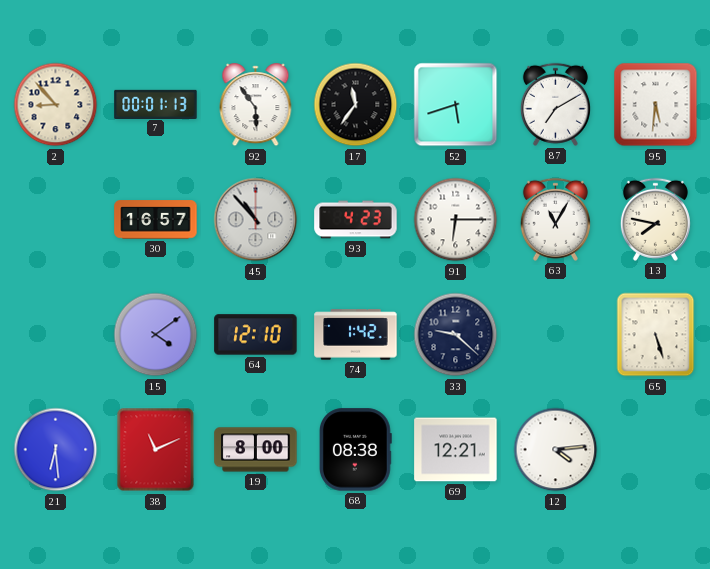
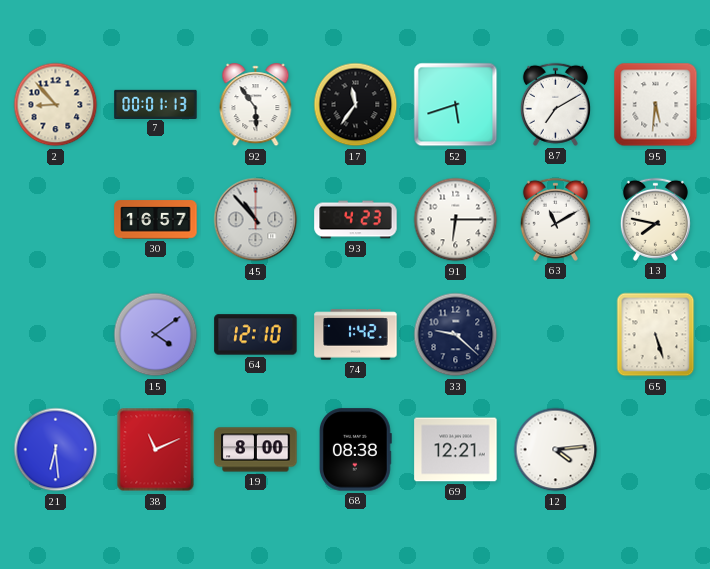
63: 11:05 -> 11:10 (555, 219)
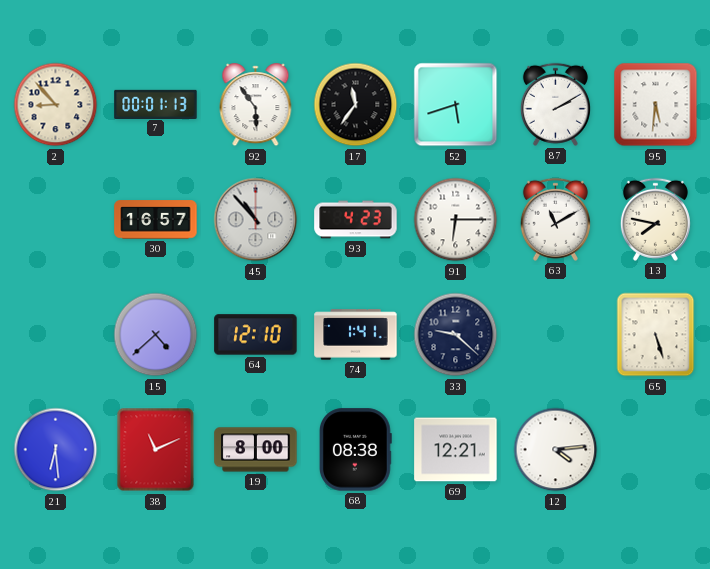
87: 7:10 -> 2:10 (555, 104)
15: 4:09 -> 4:38 (156, 335)
74: 1:42 -> 1:41 (356, 335)
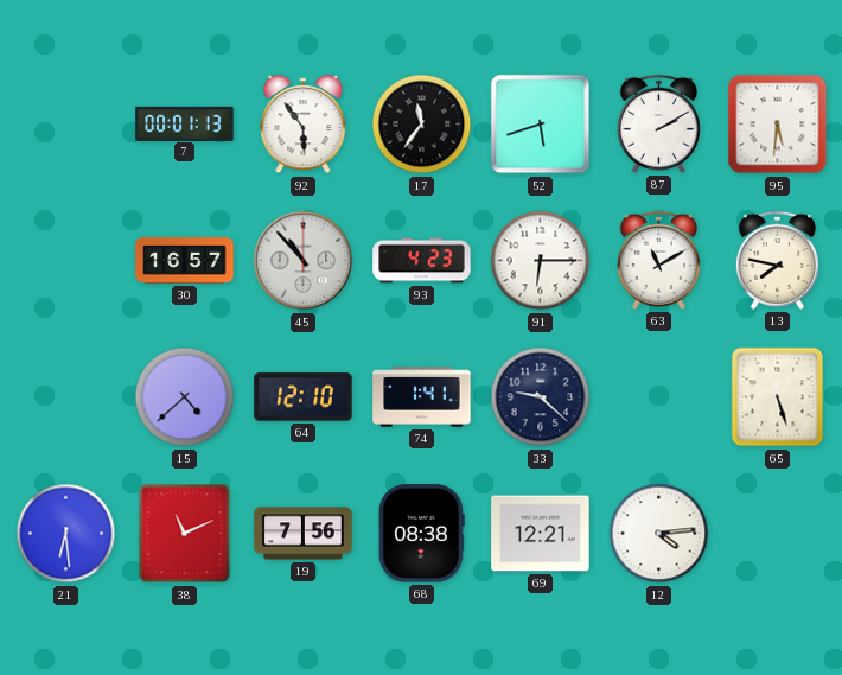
2: 8:53 -> none (56, 105)
19: 8:00 -> 7:56 (304, 534)
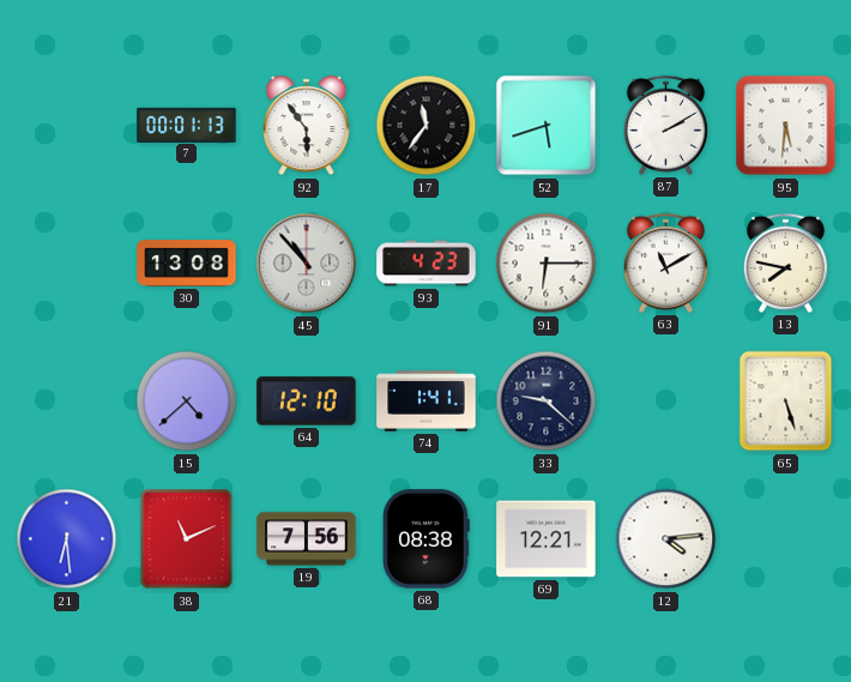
30: 16:57 -> 13:08 (187, 264)
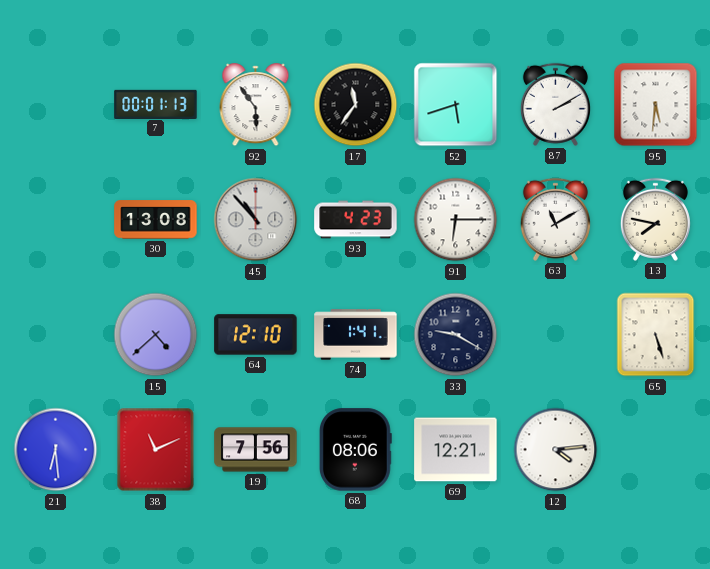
33: 9:22 -> 9:20 (456, 335)
68: 08:38 -> 08:06 (355, 450)
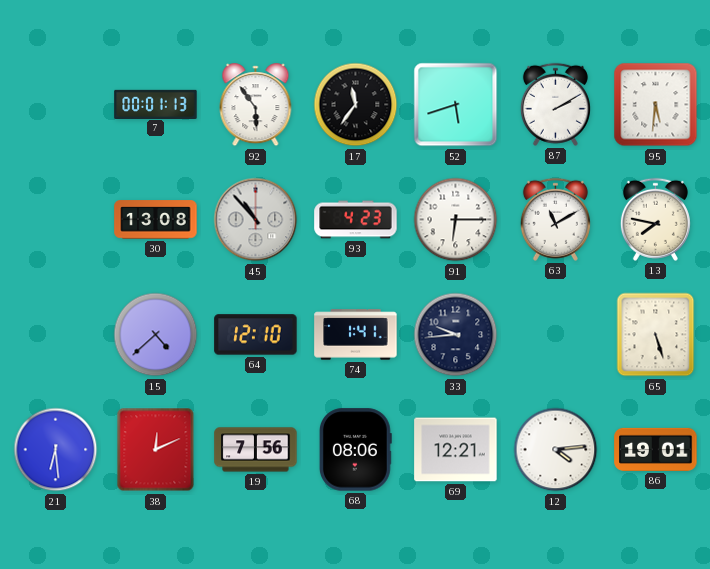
33: 9:20 -> 9:44 (456, 335)
38: 11:11 -> 12:11 (156, 450)
86: none -> 19:01 (656, 449)
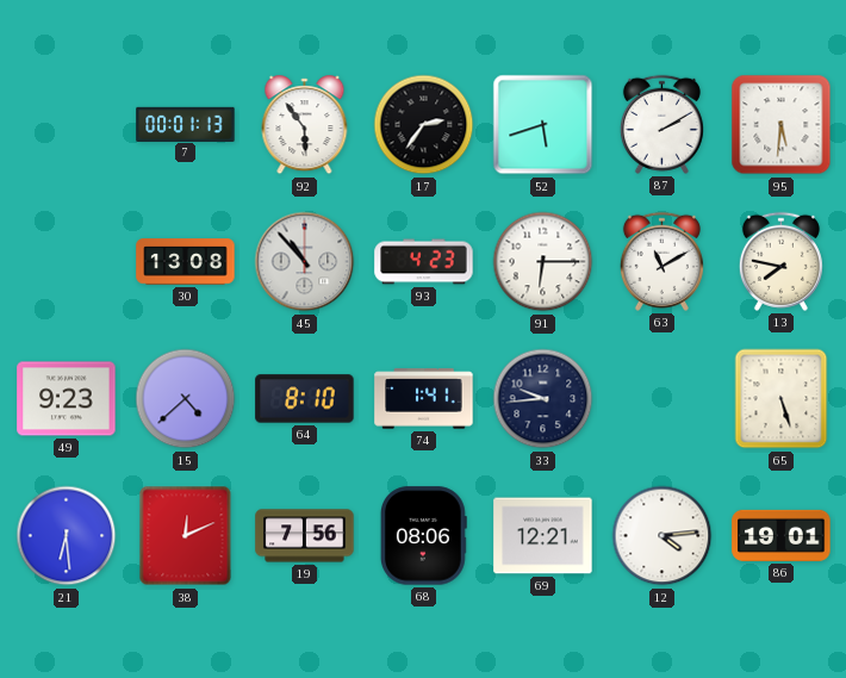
17: 11:36 -> 2:36 (424, 125)
49: none -> 9:23 (67, 399)
64: 12:10 -> 8:10 (305, 399)
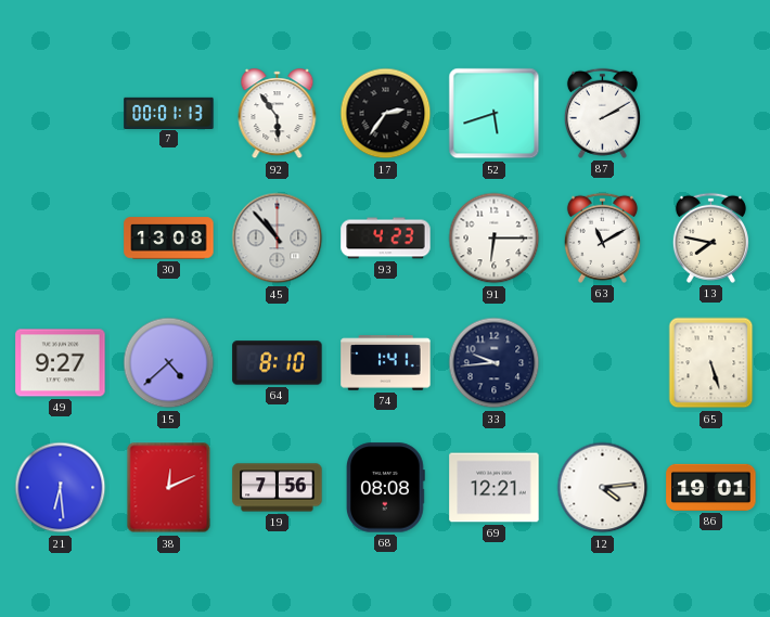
95: 5:31 -> none (782, 125)
49: 9:23 -> 9:27 (61, 363)
68: 08:06 -> 08:08 (385, 488)
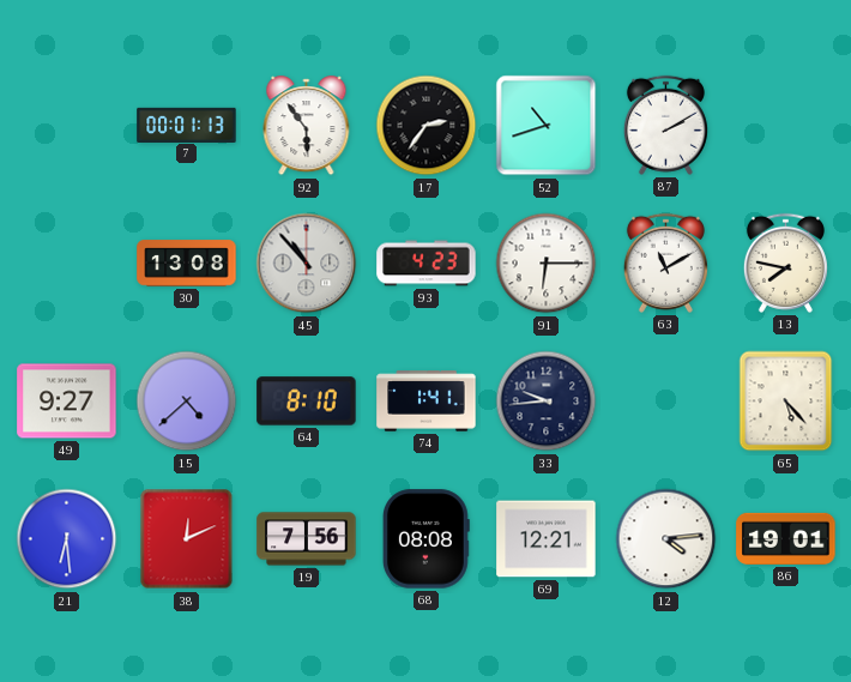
52: 5:42 -> 10:42 (547, 126)
65: 5:27 -> 5:23 (786, 402)
